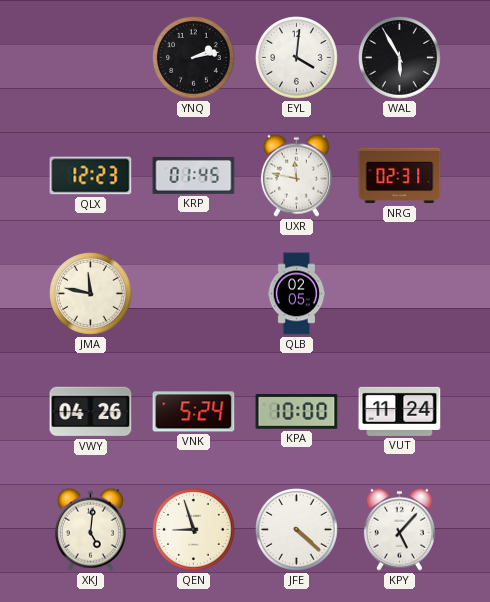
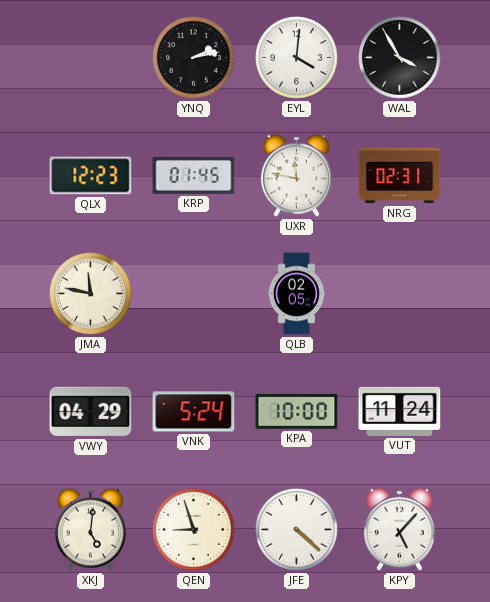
WAL: 5:55 -> 3:55 (400, 58)
VWY: 04:26 -> 04:29 (91, 412)
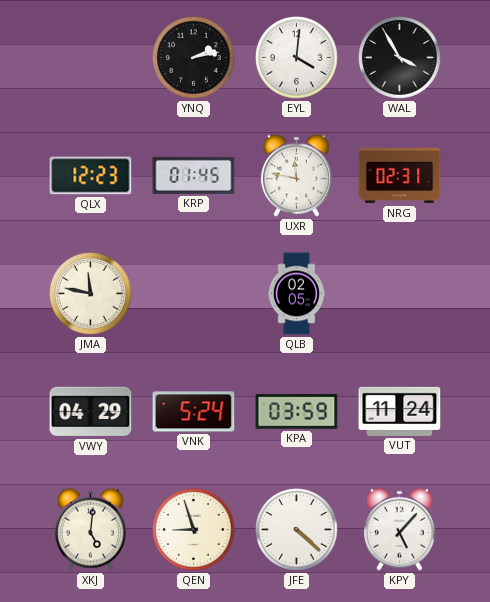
KPA: 10:00 -> 03:59 (297, 412)
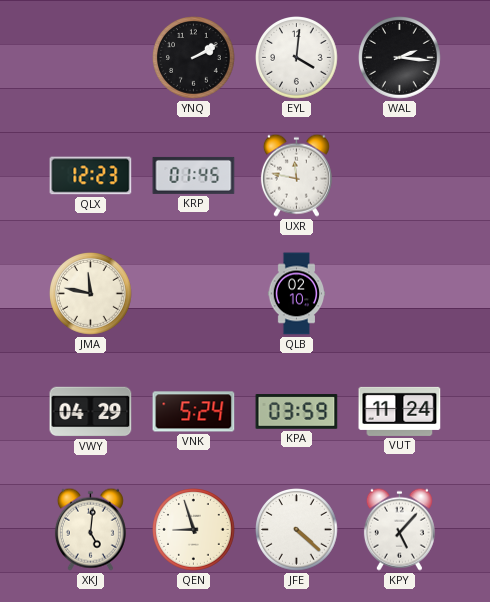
YNQ: 2:13 -> 2:10 (194, 58)
WAL: 3:55 -> 2:16 (400, 58)
NRG: 02:31 -> none (400, 176)
QLB: 02:05 -> 02:10 (297, 294)
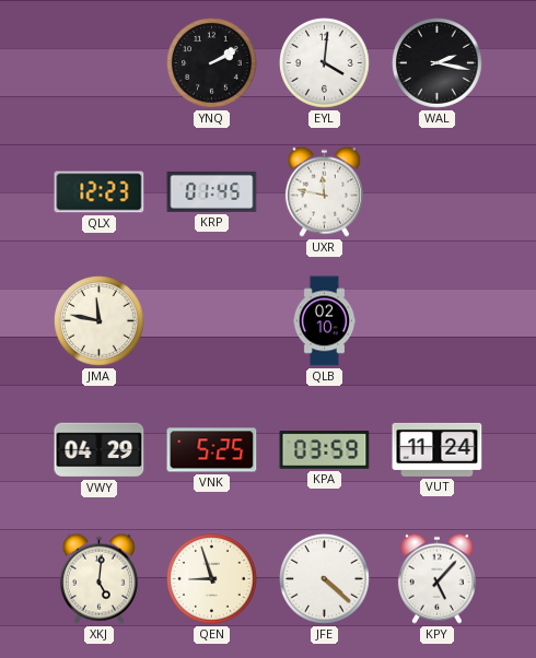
WAL: 2:16 -> 2:17 (438, 63)
VNK: 5:24 -> 5:25 (212, 450)
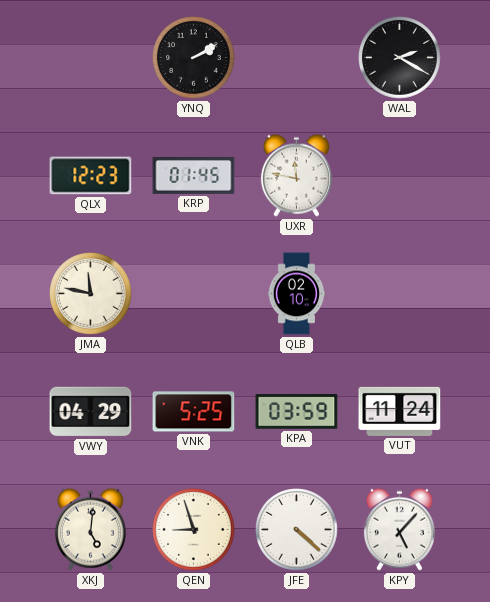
EYL: 4:01 -> none (325, 63)
WAL: 2:17 -> 2:20 (400, 58)
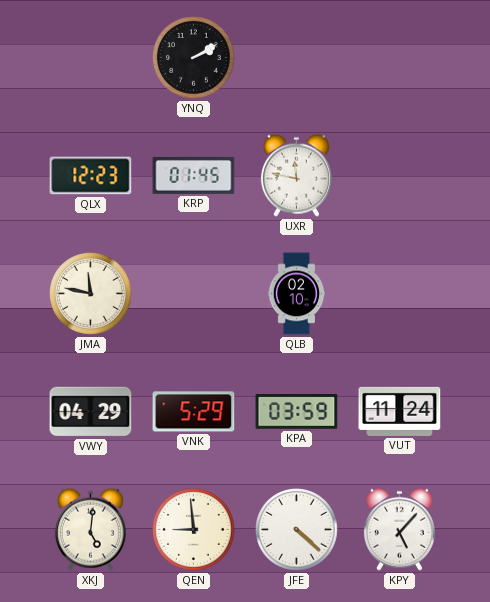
WAL: 2:20 -> none (400, 58)
VNK: 5:25 -> 5:29 (194, 412)
QEN: 8:57 -> 8:59 (194, 530)
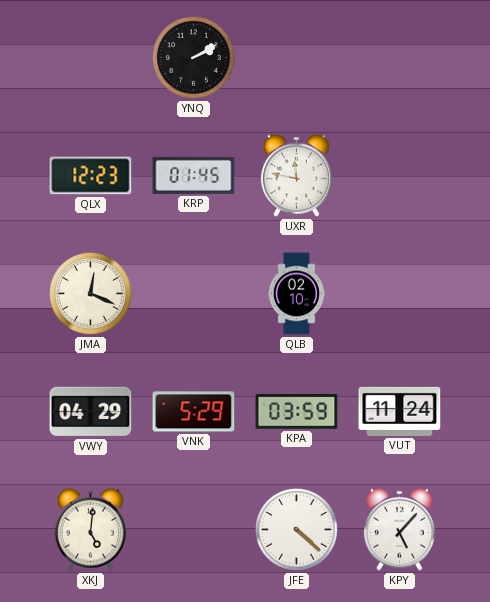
JMA: 11:47 -> 12:19 (91, 294)
QEN: 8:59 -> none (194, 530)
